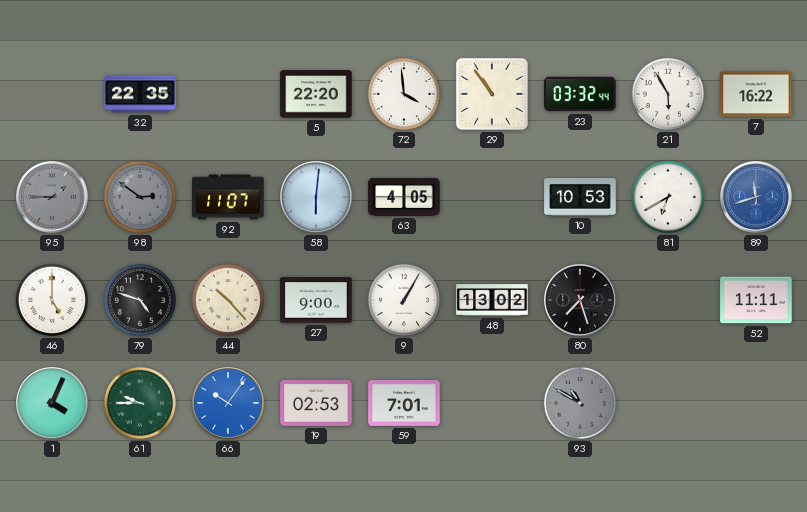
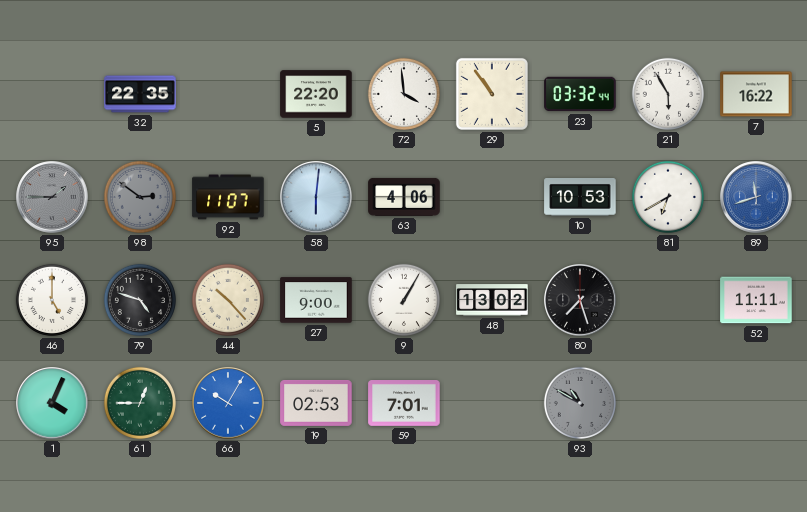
63: 4:05 -> 4:06 (404, 197)
61: 9:45 -> 12:45 (140, 403)
66: 10:06 -> 10:05 (228, 403)
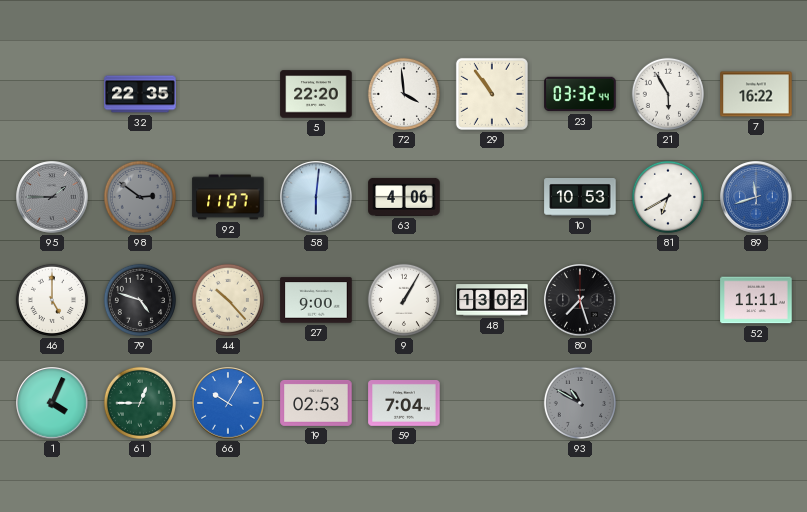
59: 7:01 -> 7:04 (404, 404)
